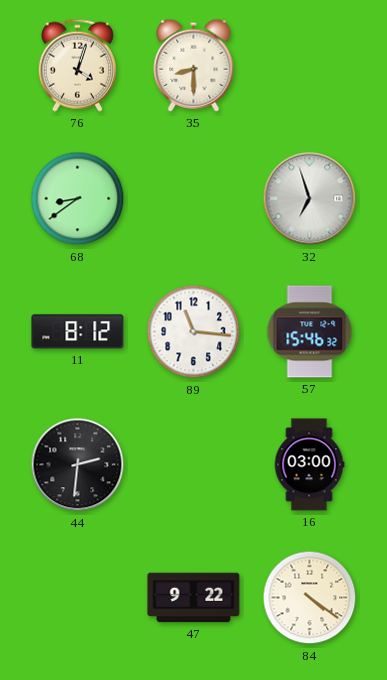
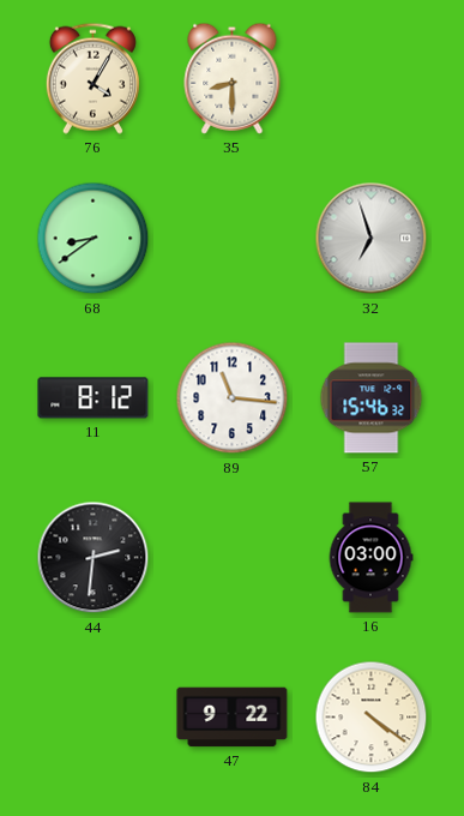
76: 4:03 -> 4:05 (92, 78)
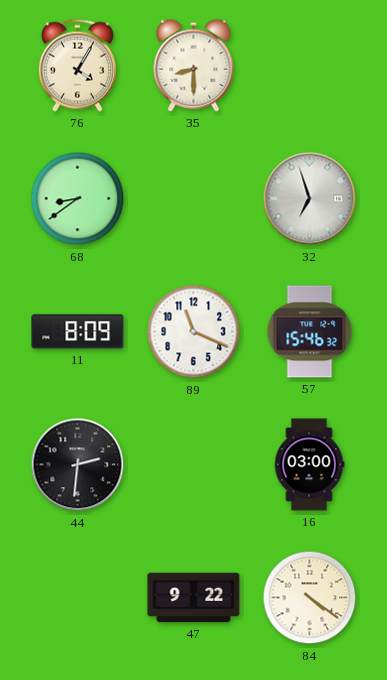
11: 8:12 -> 8:09 (78, 332)
89: 11:16 -> 11:19 (194, 332)
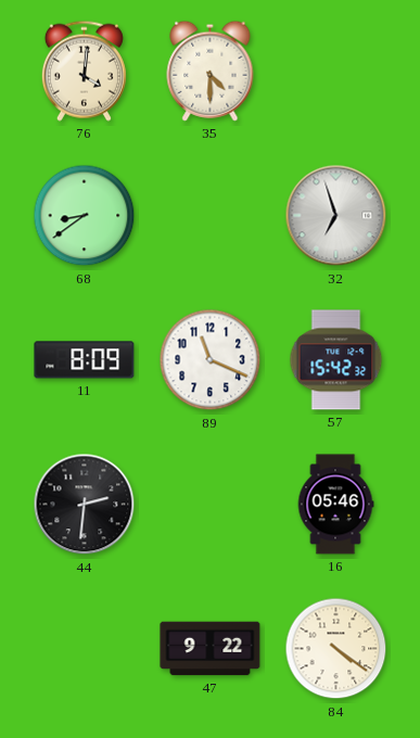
76: 4:05 -> 4:01 (84, 71)
35: 8:30 -> 4:30 (211, 71)
57: 15:46 -> 15:42 (336, 360)
16: 03:00 -> 05:46 (335, 505)
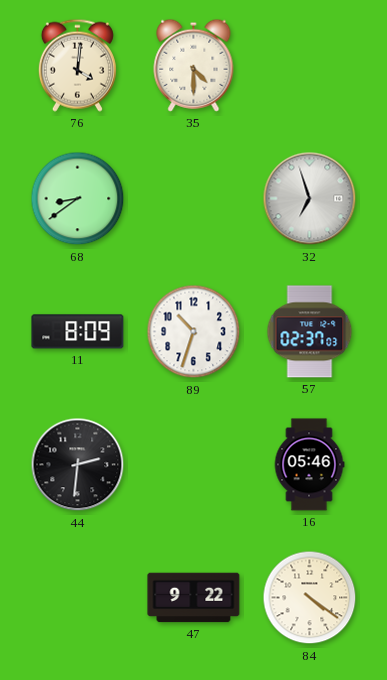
89: 11:19 -> 10:33 (194, 332)
57: 15:42 -> 02:37 (310, 332)
